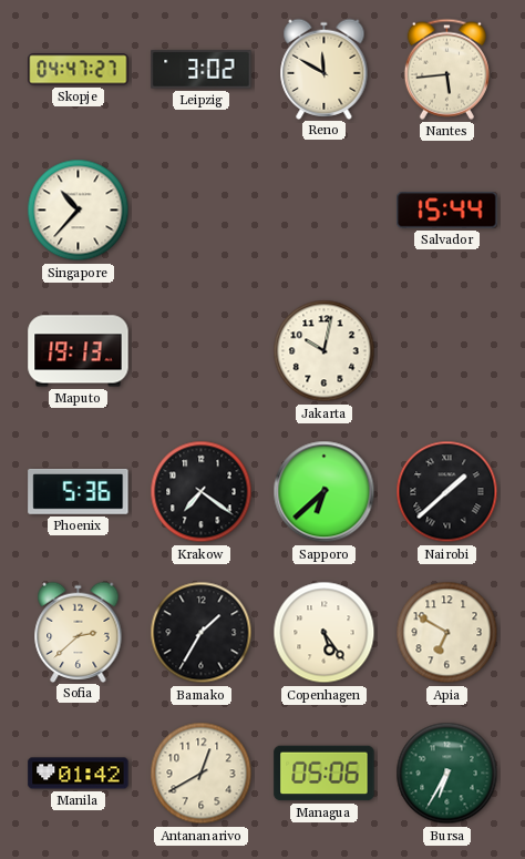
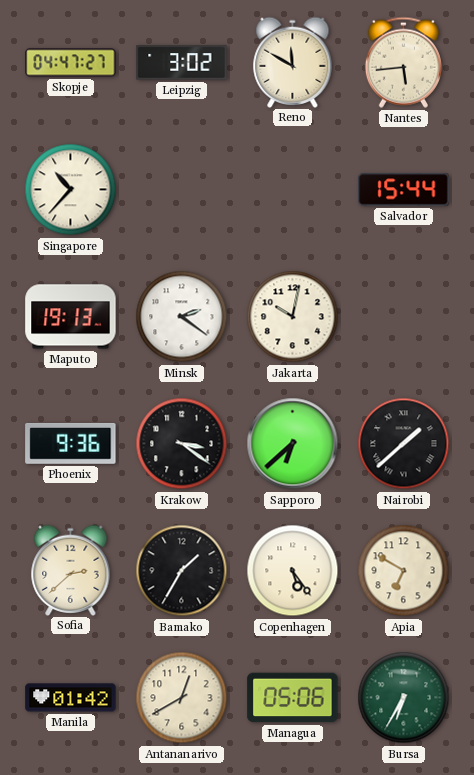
Minsk: none -> 2:21 (182, 317)
Phoenix: 5:36 -> 9:36 (71, 443)
Krakow: 7:21 -> 3:21 (182, 444)
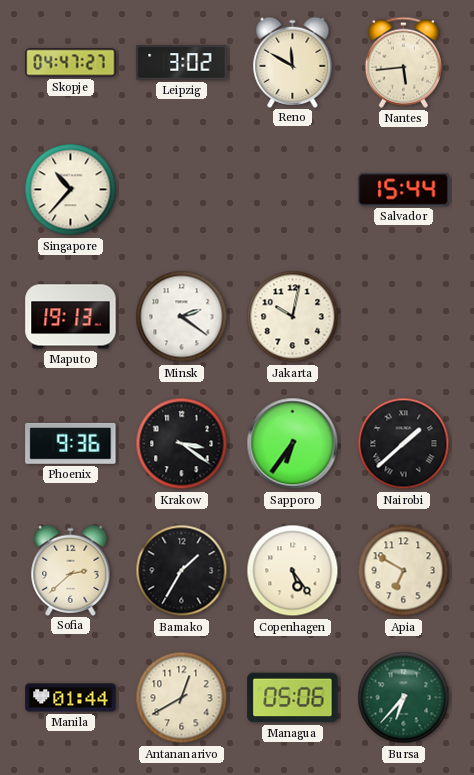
Sapporo: 6:38 -> 6:36 (293, 444)
Manila: 01:42 -> 01:44 (71, 698)
Bursa: 6:35 -> 6:37 (404, 698)
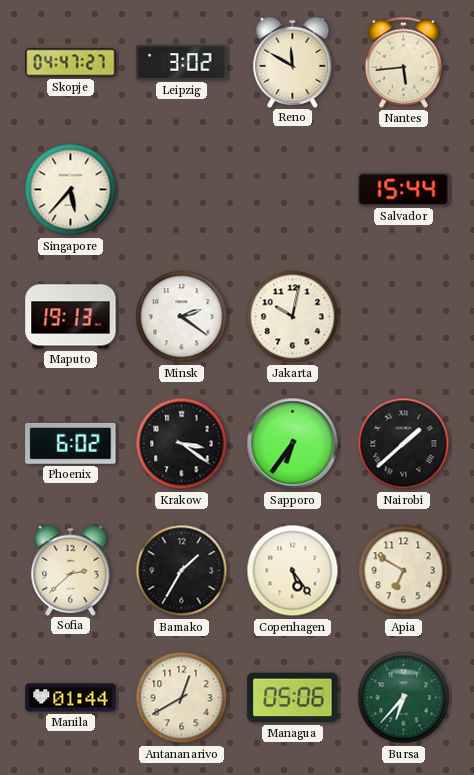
Singapore: 10:37 -> 5:37 (71, 190)
Phoenix: 9:36 -> 6:02 (71, 443)
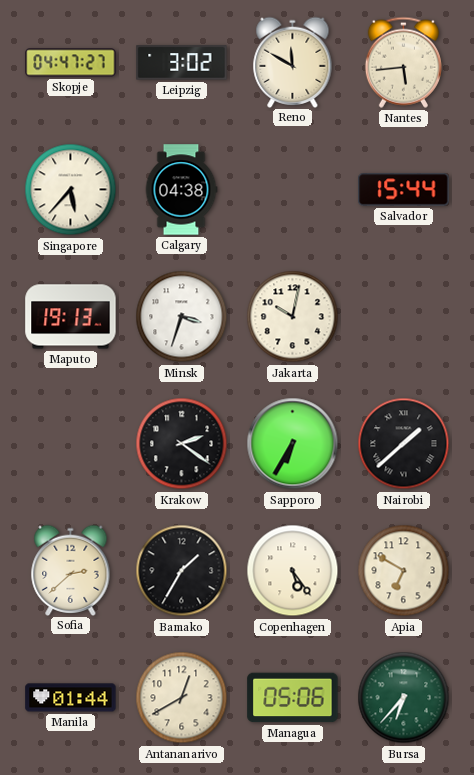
Calgary: none -> 04:38 (181, 190)
Minsk: 2:21 -> 3:33 (182, 317)
Phoenix: 6:02 -> none (71, 443)
Krakow: 3:21 -> 2:21 (182, 444)
Sapporo: 6:36 -> 6:35 (293, 444)
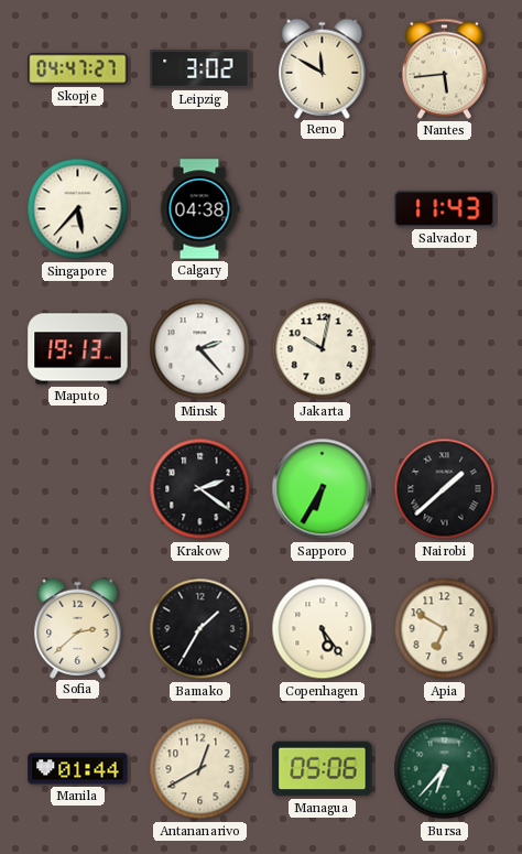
Salvador: 15:44 -> 11:43 (445, 209)
Minsk: 3:33 -> 2:23 (200, 349)
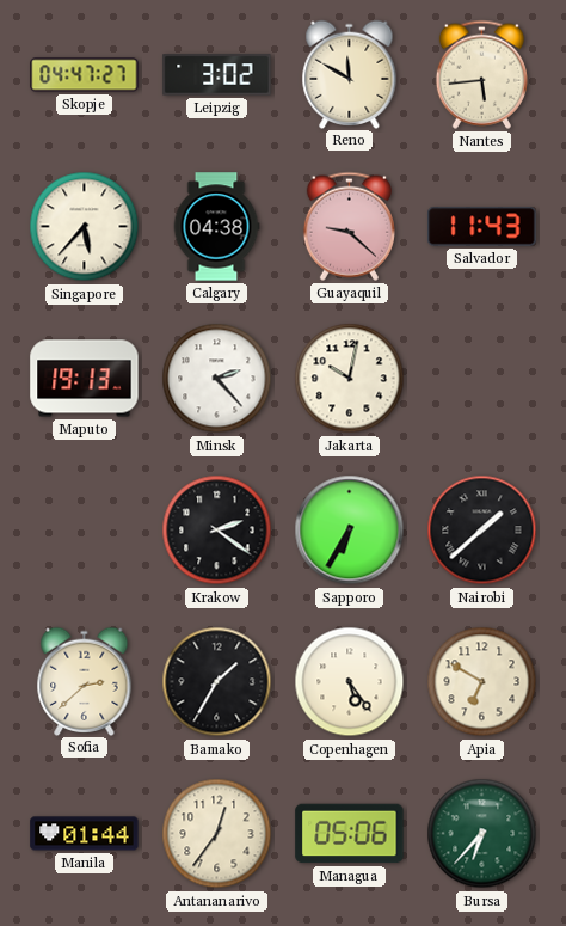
Guayaquil: none -> 9:22 (349, 226)
Antananarivo: 12:40 -> 12:36 (217, 834)
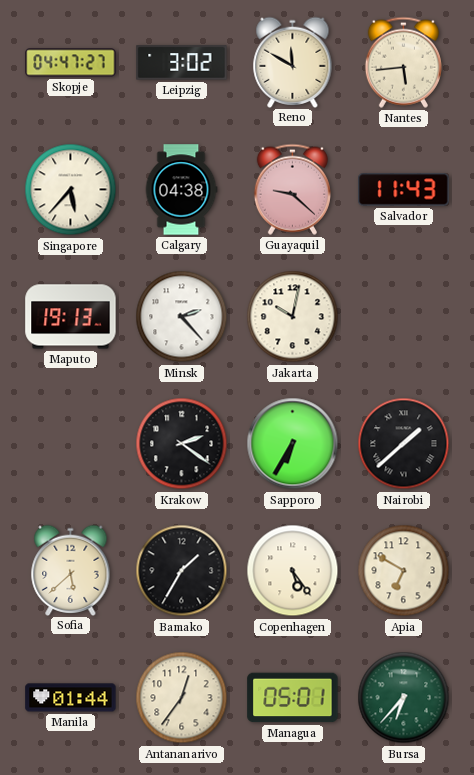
Sofia: 2:38 -> 5:38 (71, 570)
Managua: 05:06 -> 05:01 (293, 698)
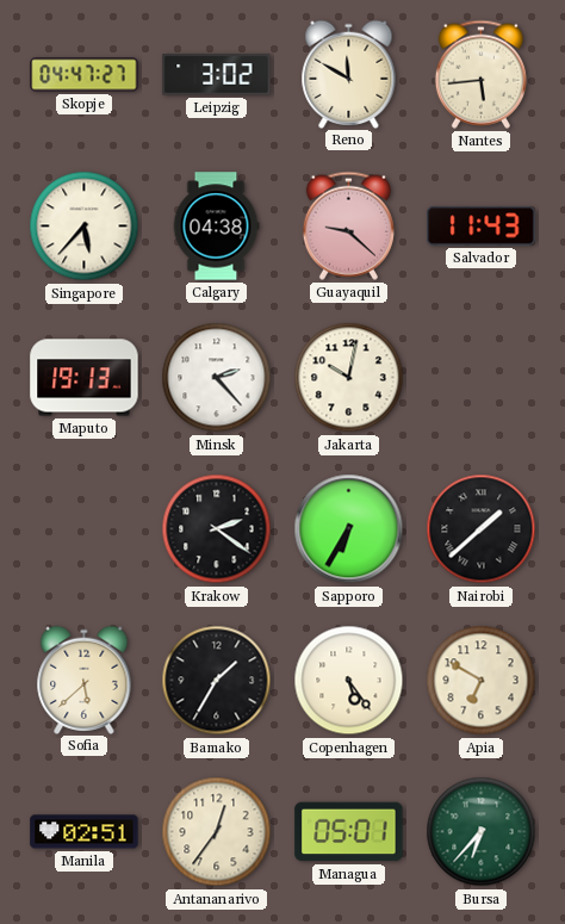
Manila: 01:44 -> 02:51 (85, 832)
